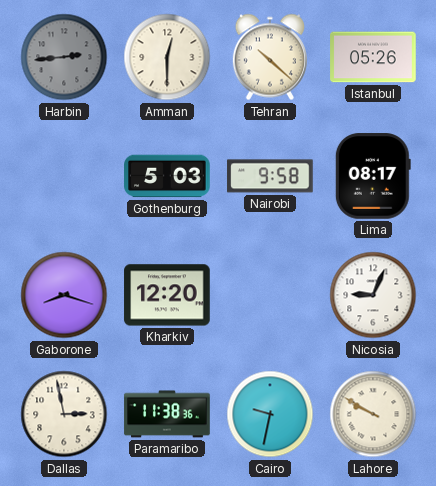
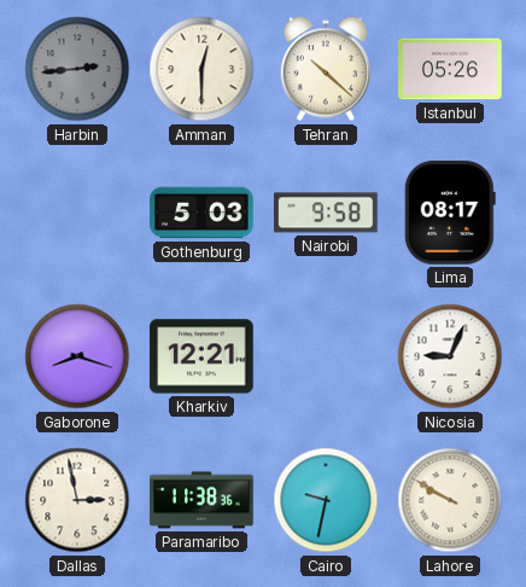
Kharkiv: 12:20 -> 12:21 (201, 356)
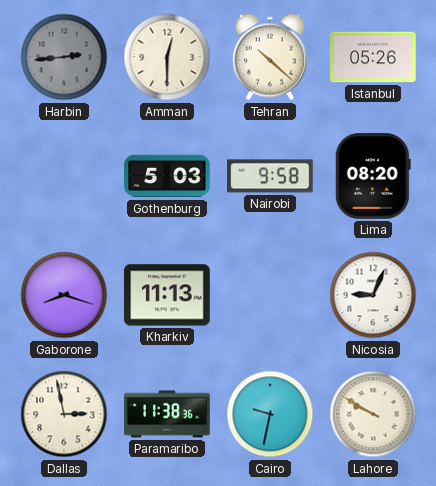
Lima: 08:17 -> 08:20 (373, 176)
Kharkiv: 12:21 -> 11:13 (167, 295)
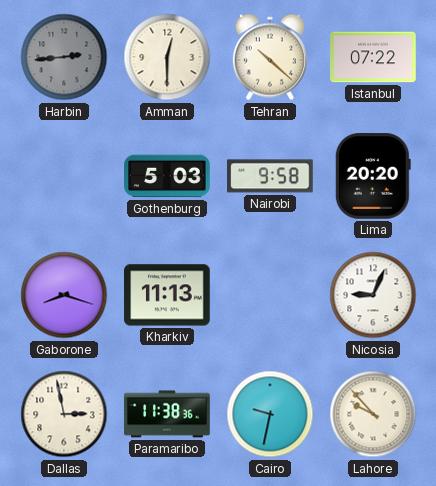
Istanbul: 05:26 -> 07:22 (373, 57)
Lima: 08:20 -> 20:20 (373, 176)
Lahore: 9:50 -> 9:53 (373, 414)
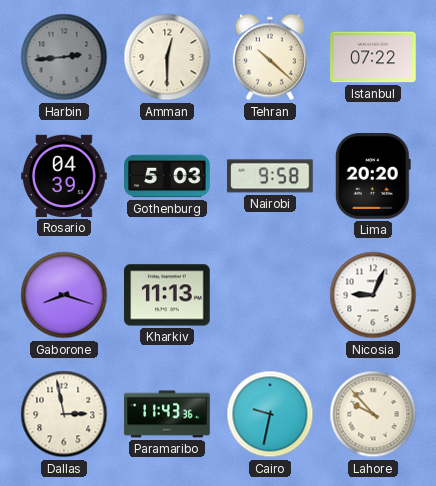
Rosario: none -> 04:39 (64, 176)
Paramaribo: 11:38 -> 11:43 (167, 414)
